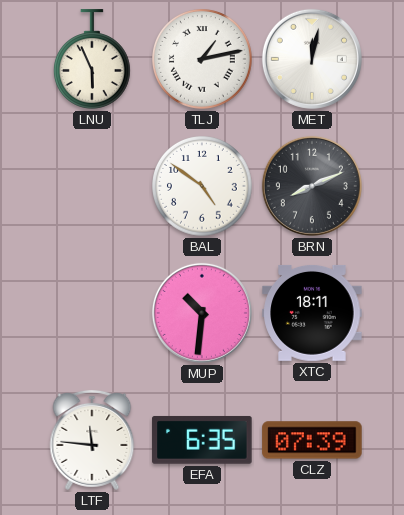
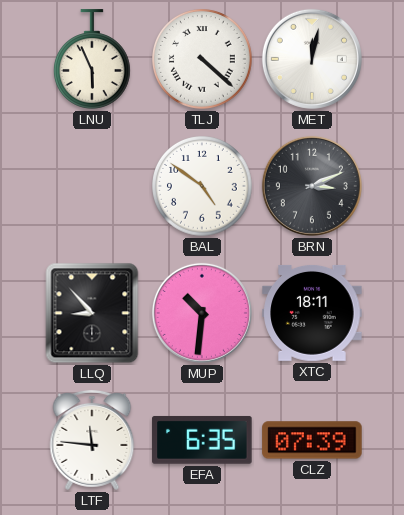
TLJ: 1:13 -> 4:22 (203, 60)
BRN: 8:11 -> 3:11 (312, 186)
LLQ: none -> 8:53 (92, 313)
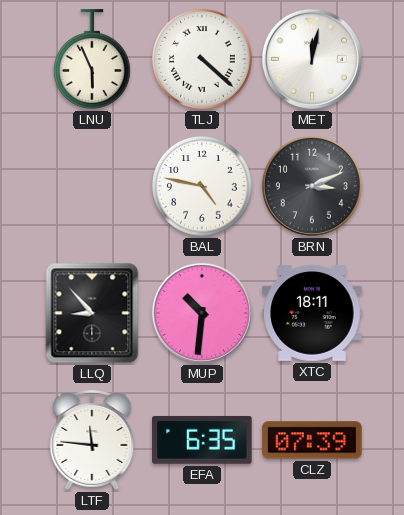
BAL: 4:51 -> 4:47 (203, 187)
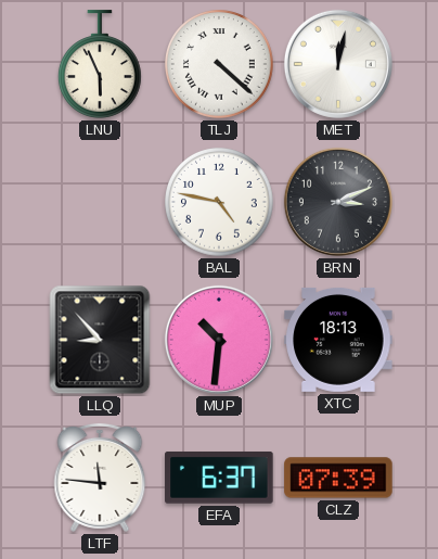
XTC: 18:11 -> 18:13 (338, 340)
EFA: 6:35 -> 6:37 (219, 478)
